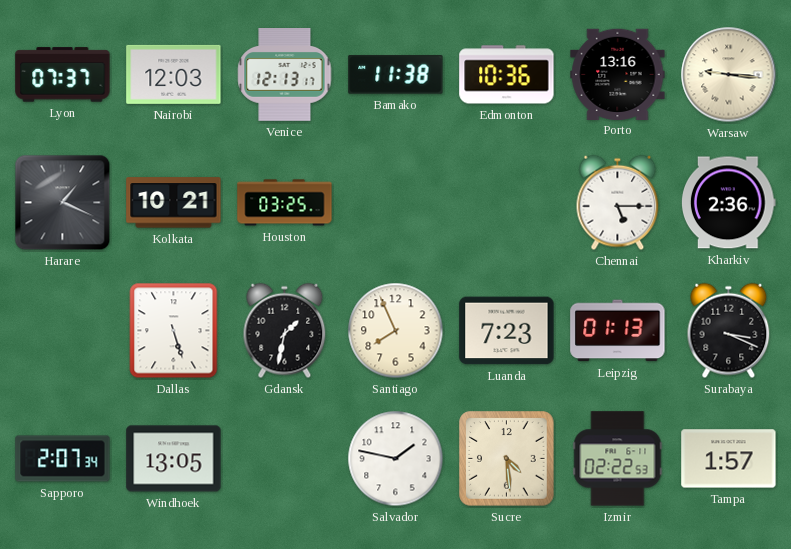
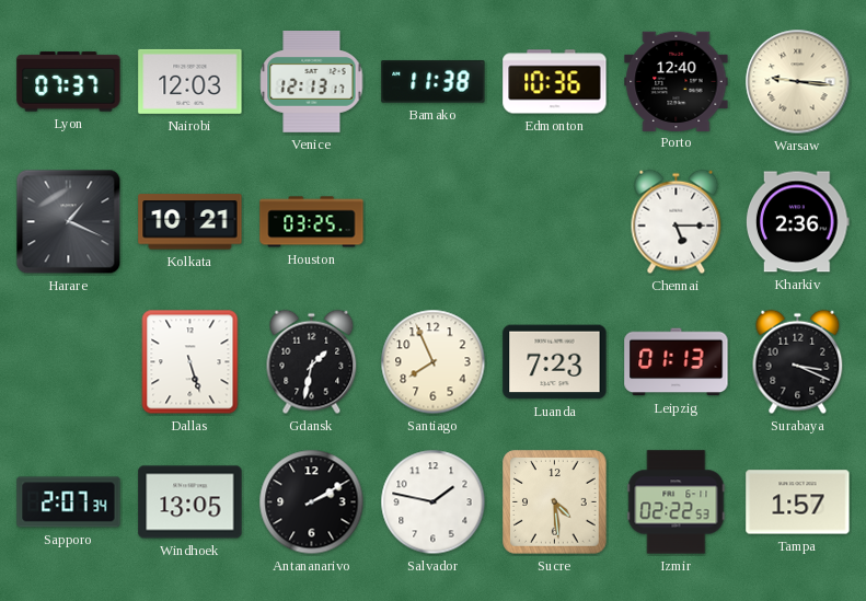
Porto: 13:16 -> 12:40 (677, 81)
Antananarivo: none -> 2:10 (312, 502)
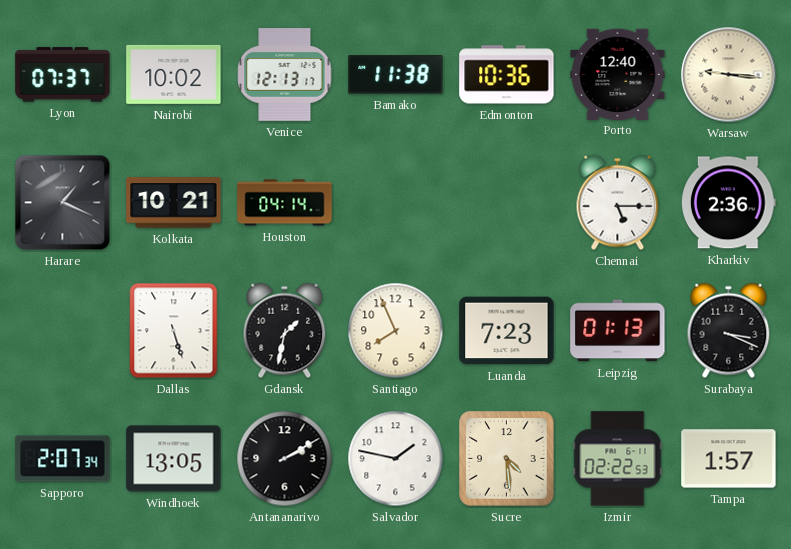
Nairobi: 12:03 -> 10:02 (174, 74)
Houston: 03:25 -> 04:14 (285, 203)
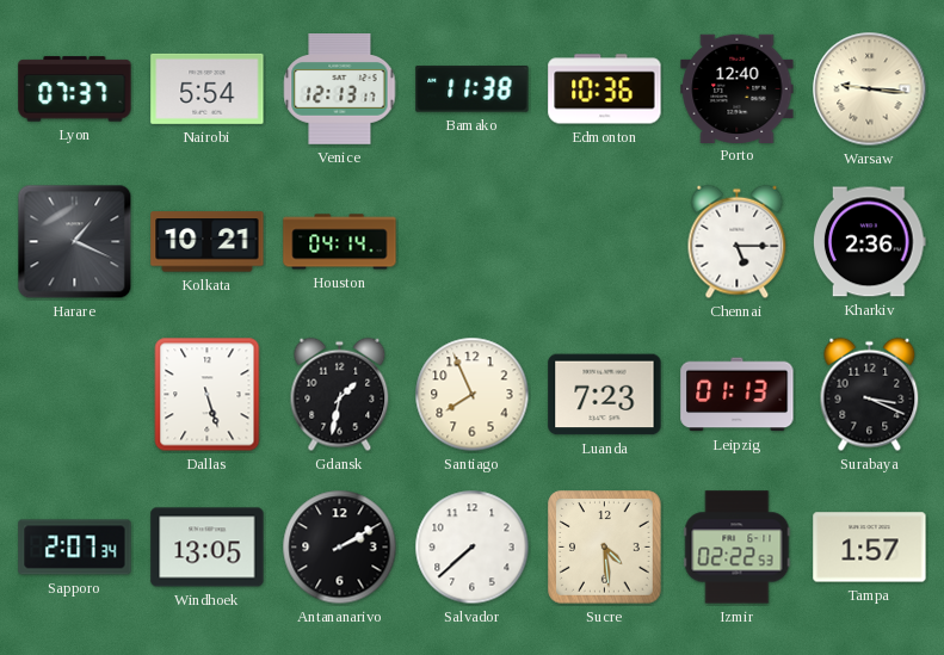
Nairobi: 10:02 -> 5:54 (208, 88)
Salvador: 1:47 -> 7:38 (473, 548)
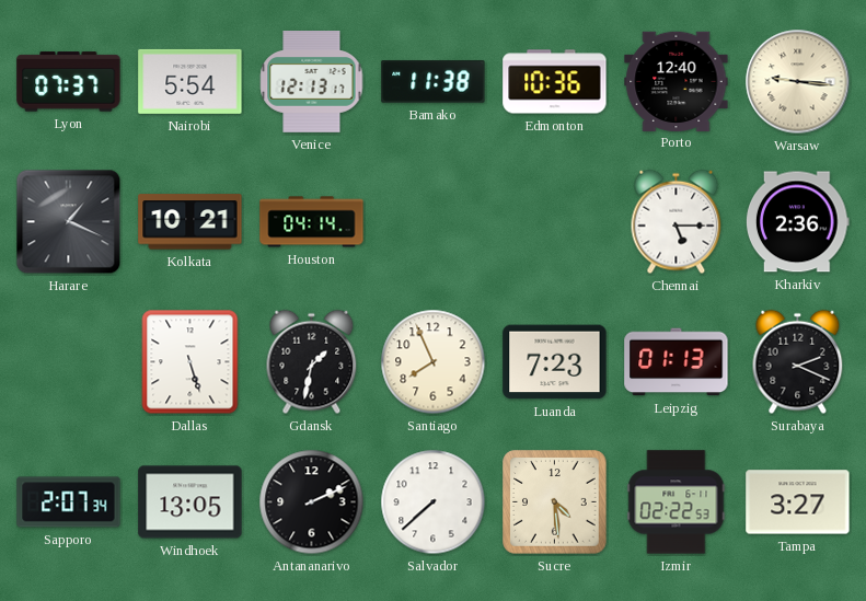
Surabaya: 3:19 -> 2:19 (798, 362)
Antananarivo: 2:10 -> 2:11 (312, 502)
Tampa: 1:57 -> 3:27 (798, 502)
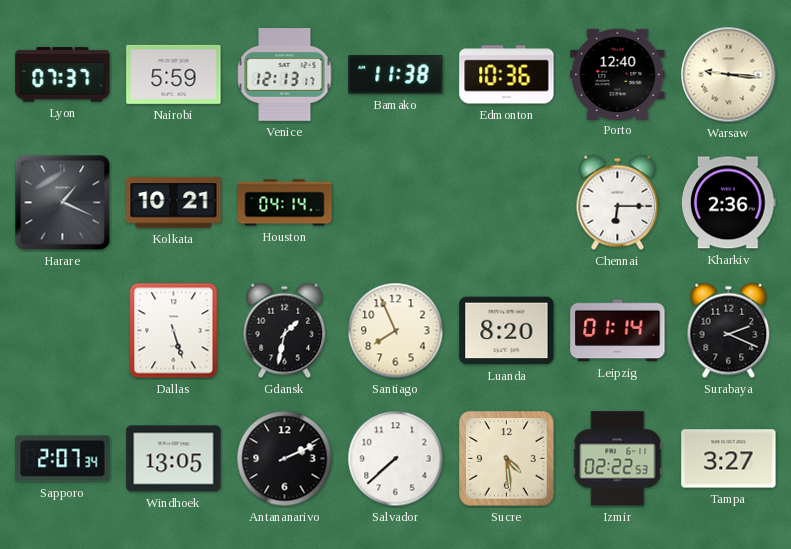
Nairobi: 5:54 -> 5:59 (174, 74)
Chennai: 5:15 -> 6:15 (618, 203)
Luanda: 7:23 -> 8:20 (507, 331)
Leipzig: 01:13 -> 01:14 (618, 331)
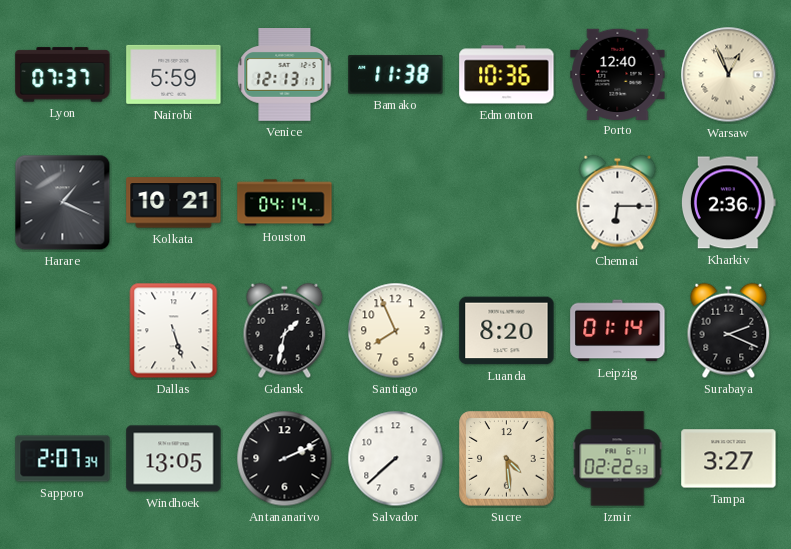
Warsaw: 9:16 -> 12:56 (729, 75)
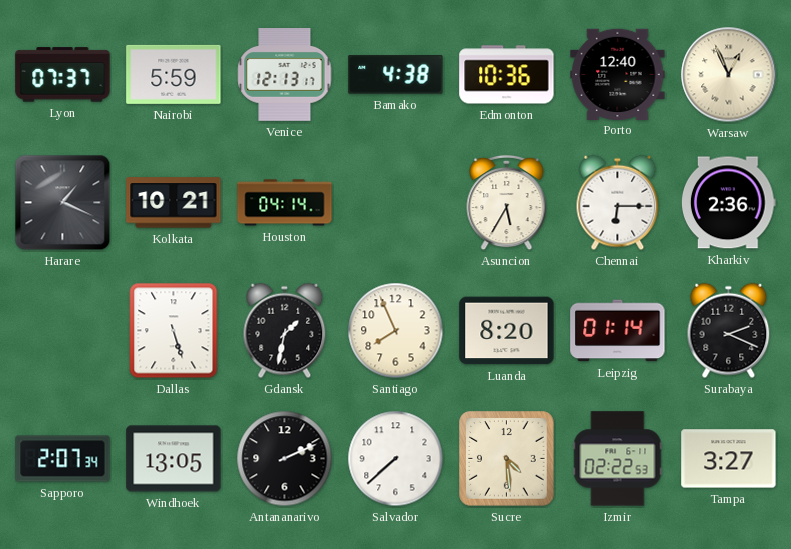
Bamako: 11:38 -> 4:38 (396, 75)
Asuncion: none -> 5:35 (507, 203)
